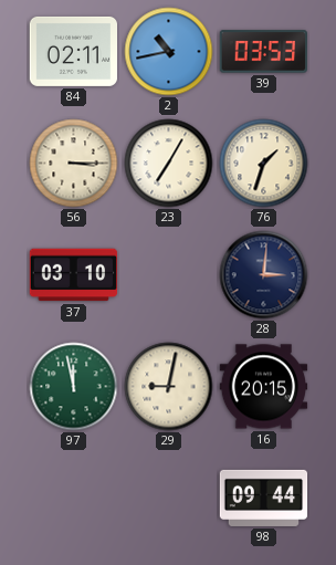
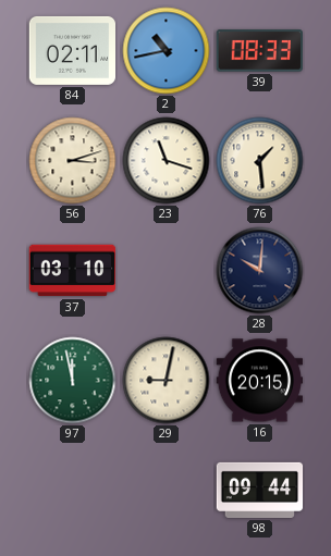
39: 03:53 -> 08:33 (259, 51)
56: 3:15 -> 3:12 (73, 161)
23: 7:05 -> 11:18 (167, 161)
76: 1:33 -> 1:29 (260, 161)
28: 3:01 -> 10:01 (260, 271)
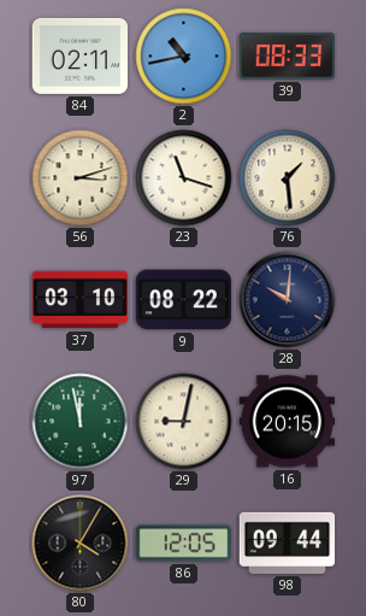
9: none -> 08:22 (183, 300)
80: none -> 4:05 (81, 544)
86: none -> 12:05 (184, 544)
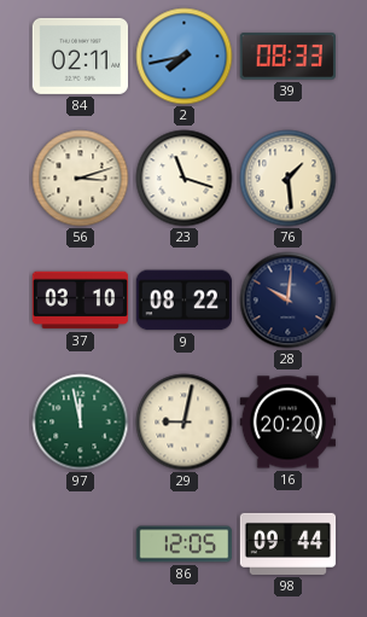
2: 10:43 -> 7:43 (185, 57)
16: 20:15 -> 20:20 (289, 423)
80: 4:05 -> none (81, 544)
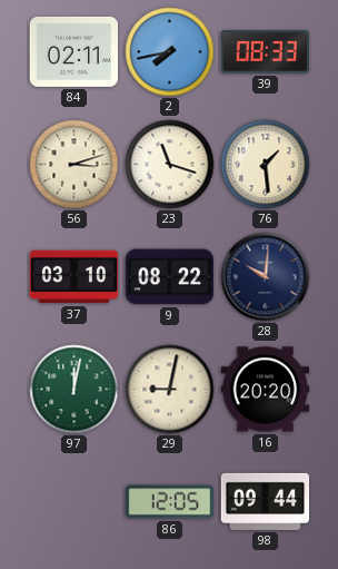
97: 11:58 -> 12:02 (74, 390)
